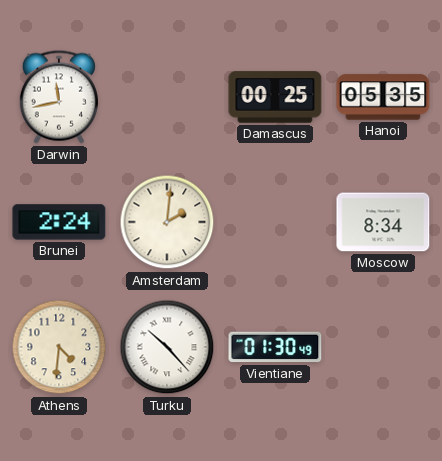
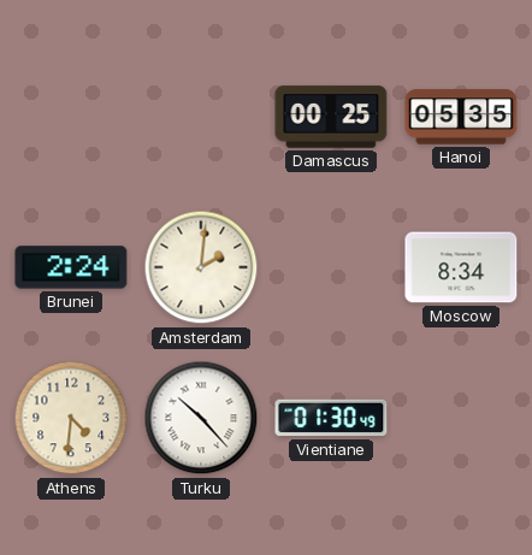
Darwin: 11:43 -> none (59, 97)
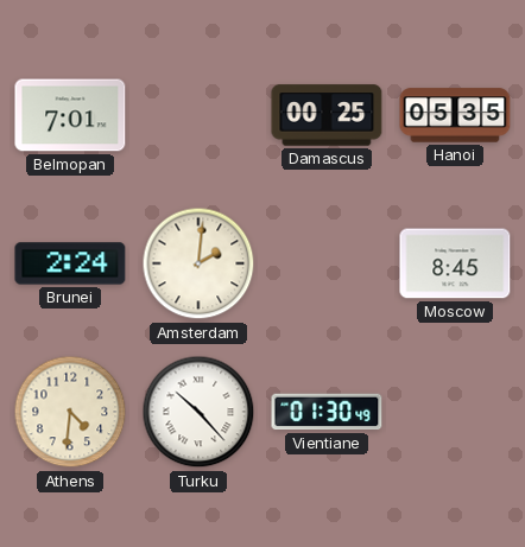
Belmopan: none -> 7:01 (70, 115)
Moscow: 8:34 -> 8:45 (455, 263)
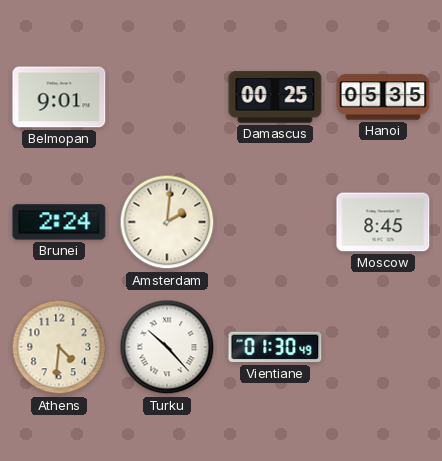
Belmopan: 7:01 -> 9:01 (59, 97)
